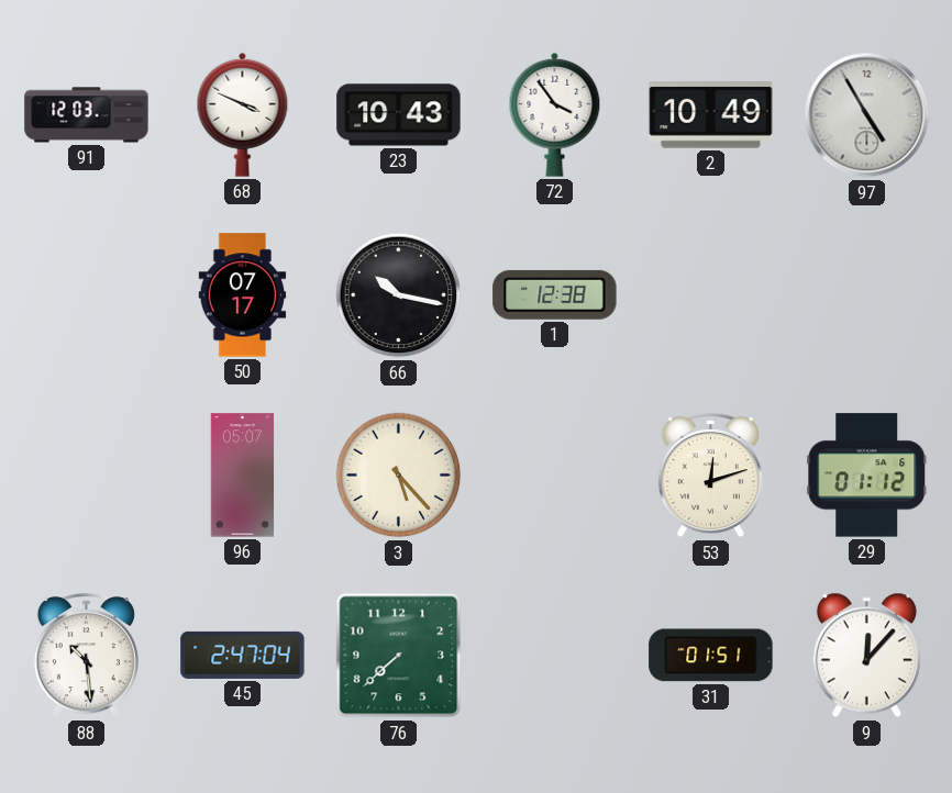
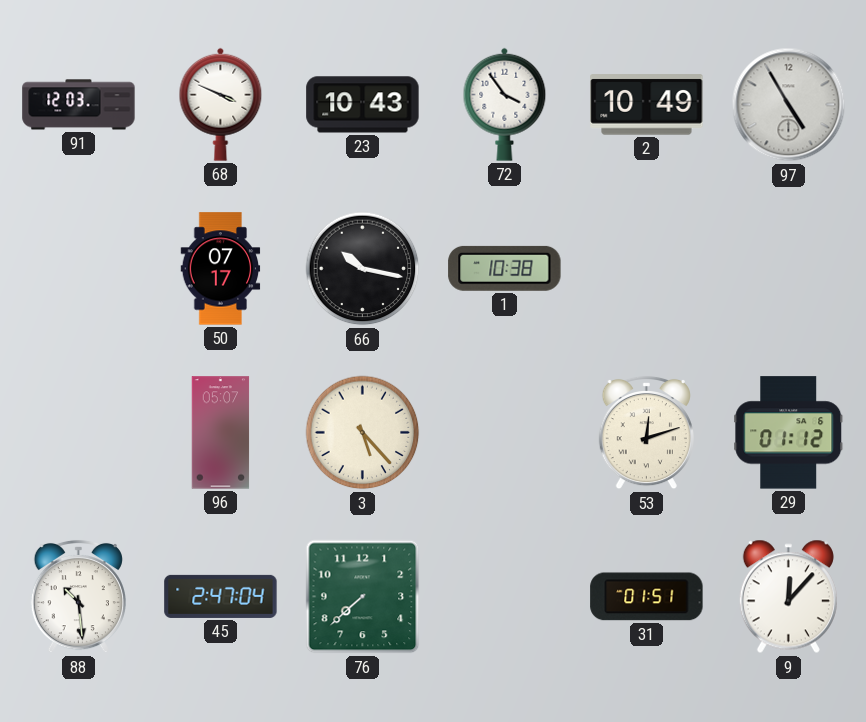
1: 12:38 -> 10:38 (505, 268)
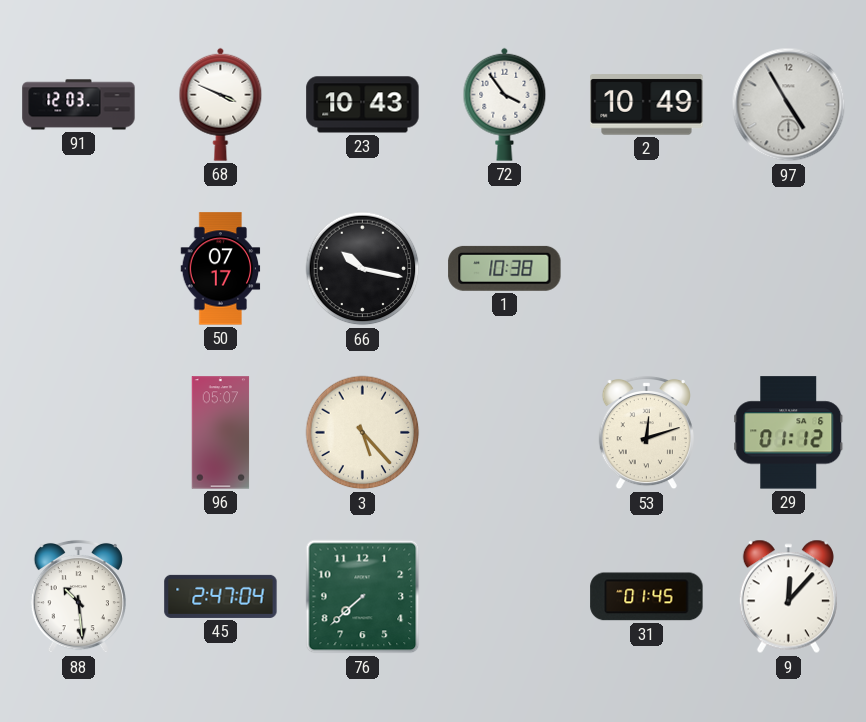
31: 01:51 -> 01:45 (647, 597)
